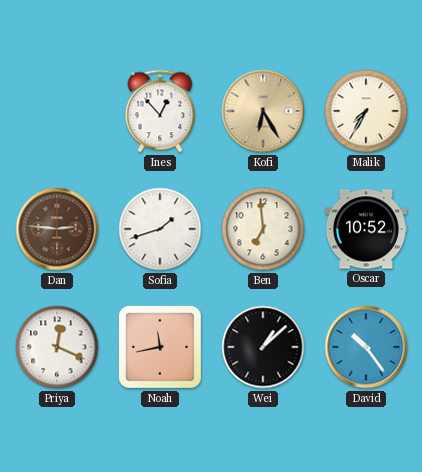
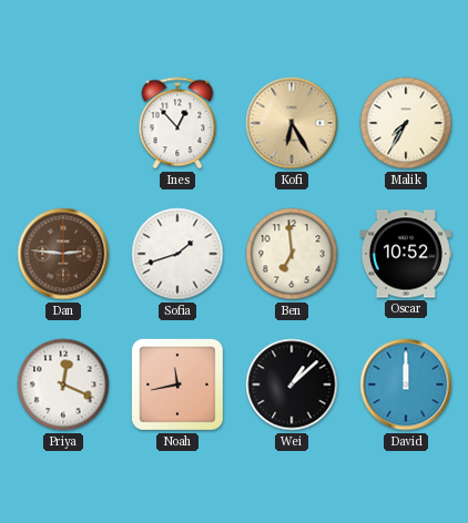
David: 10:24 -> 12:00 (406, 384)
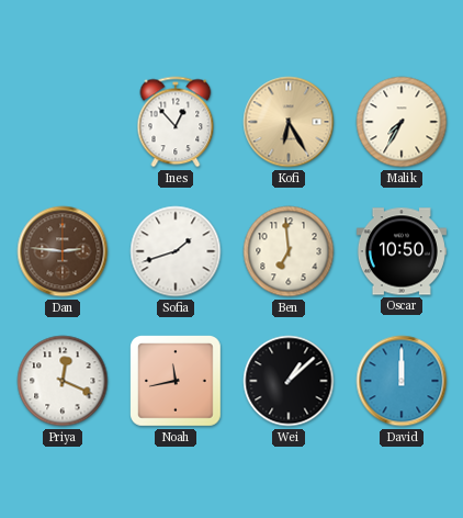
Oscar: 10:52 -> 10:50 (402, 251)
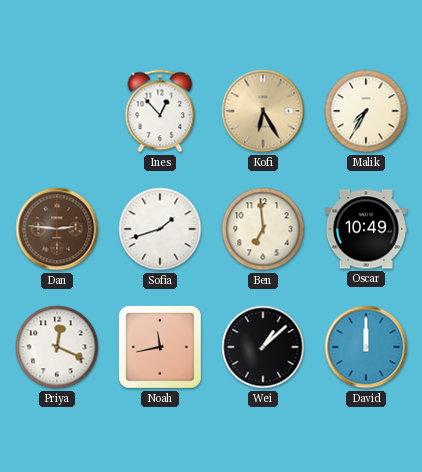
Oscar: 10:50 -> 10:49 (366, 229)
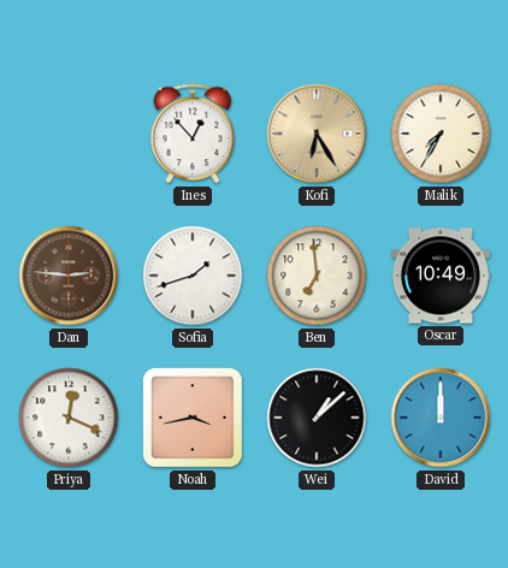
Noah: 11:43 -> 3:43 (194, 419)
